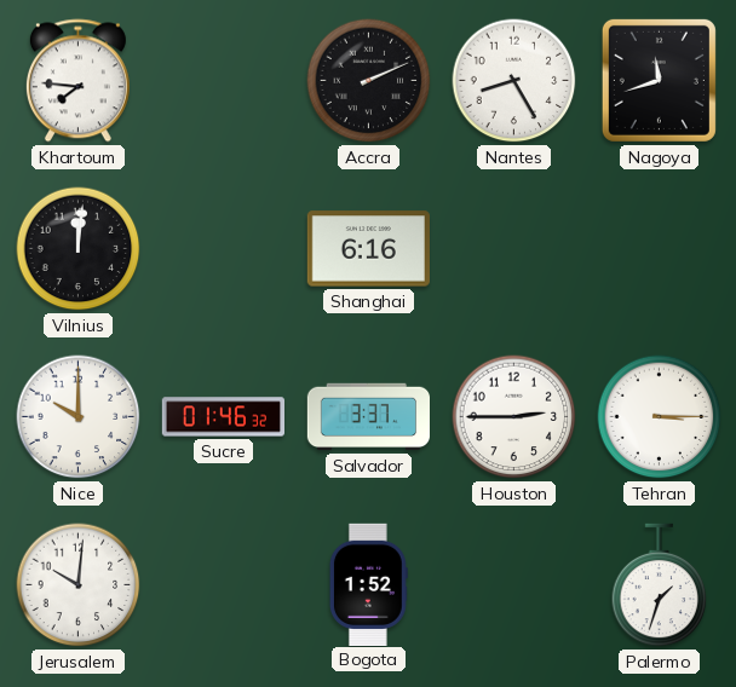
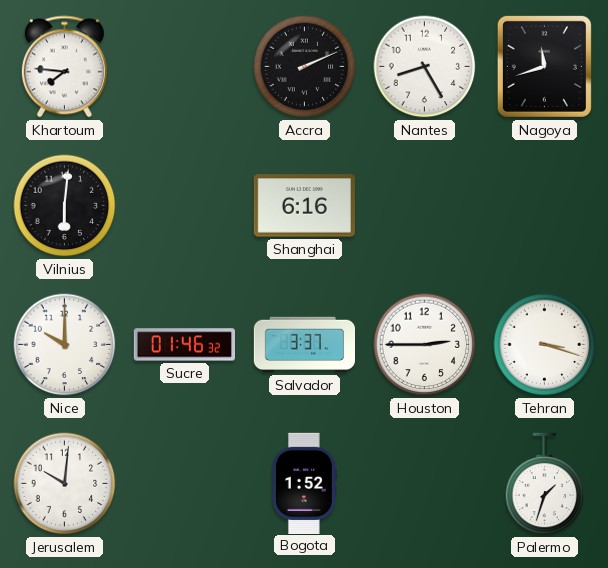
Vilnius: 12:01 -> 6:01 (65, 206)
Tehran: 3:15 -> 3:18 (545, 345)
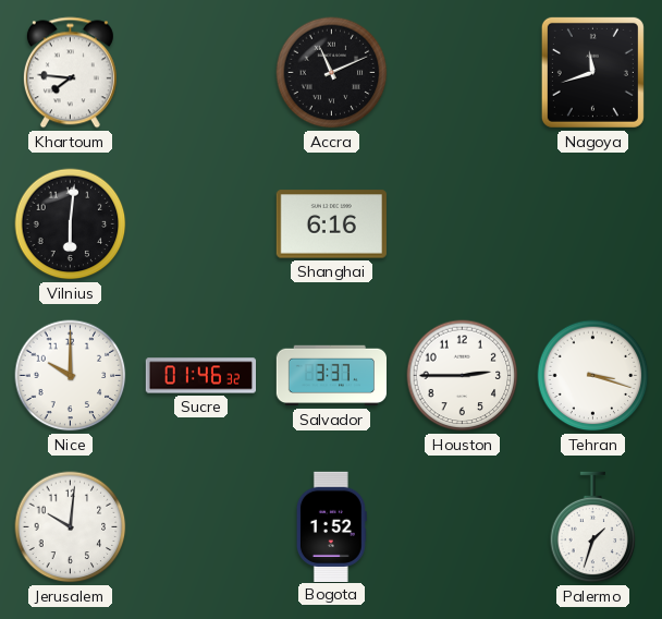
Accra: 2:11 -> 11:11 (332, 73)
Nantes: 8:25 -> none (425, 67)
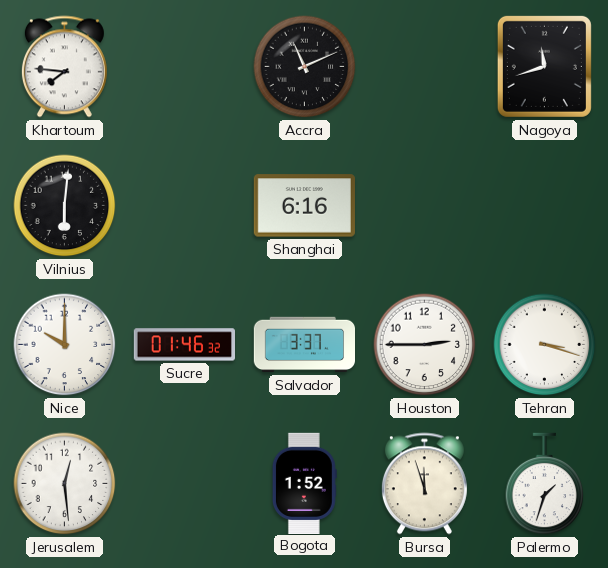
Jerusalem: 10:01 -> 12:29 (65, 484)
Bursa: none -> 11:57 (424, 484)
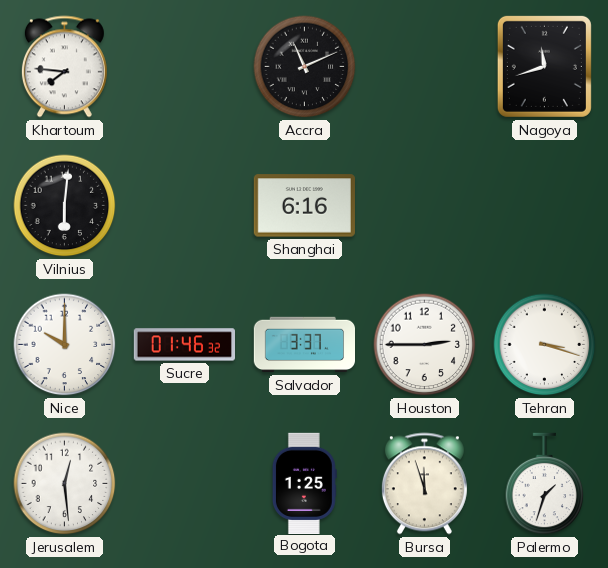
Bogota: 1:52 -> 1:25 (304, 483)
